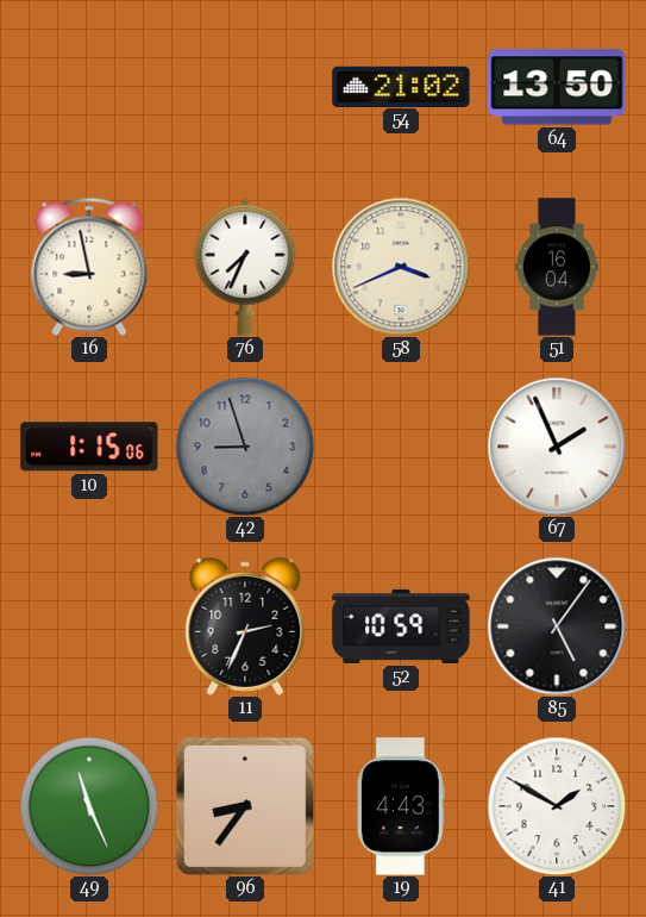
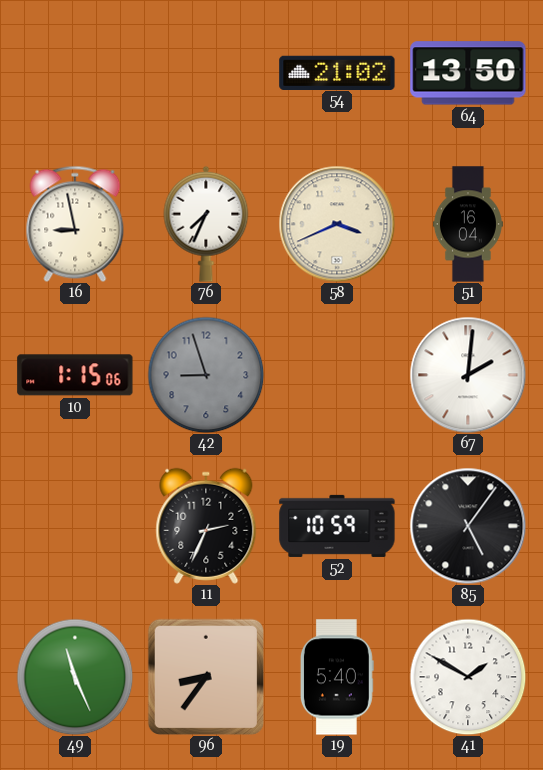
67: 1:56 -> 2:01 (468, 375)
19: 4:43 -> 5:40 (337, 677)
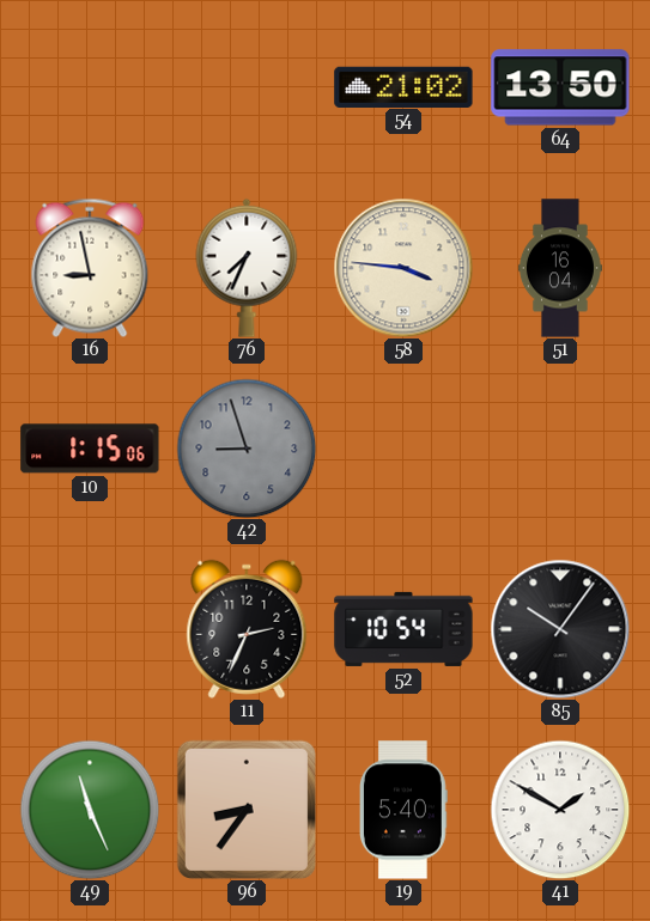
58: 3:41 -> 3:46 (403, 268)
67: 2:01 -> none (468, 375)
52: 10:59 -> 10:54 (403, 629)
85: 5:06 -> 10:06 (560, 629)
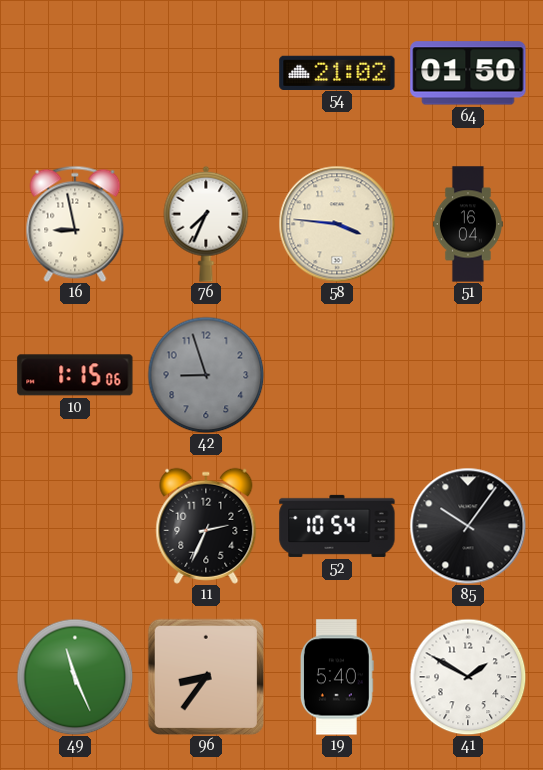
64: 13:50 -> 01:50 (468, 73)
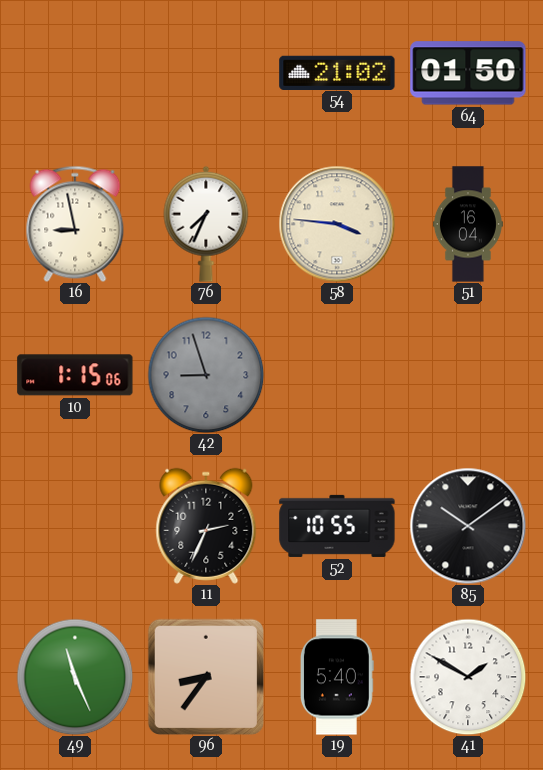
52: 10:54 -> 10:55 (337, 526)
85: 10:06 -> 10:09 (468, 526)
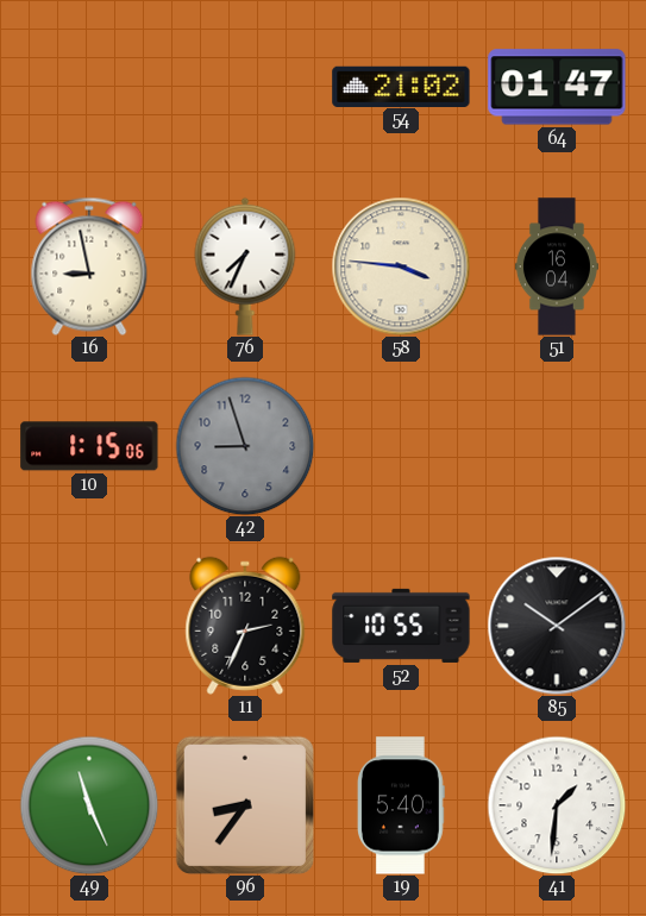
64: 01:50 -> 01:47 (557, 87)
41: 1:50 -> 1:31 (557, 805)
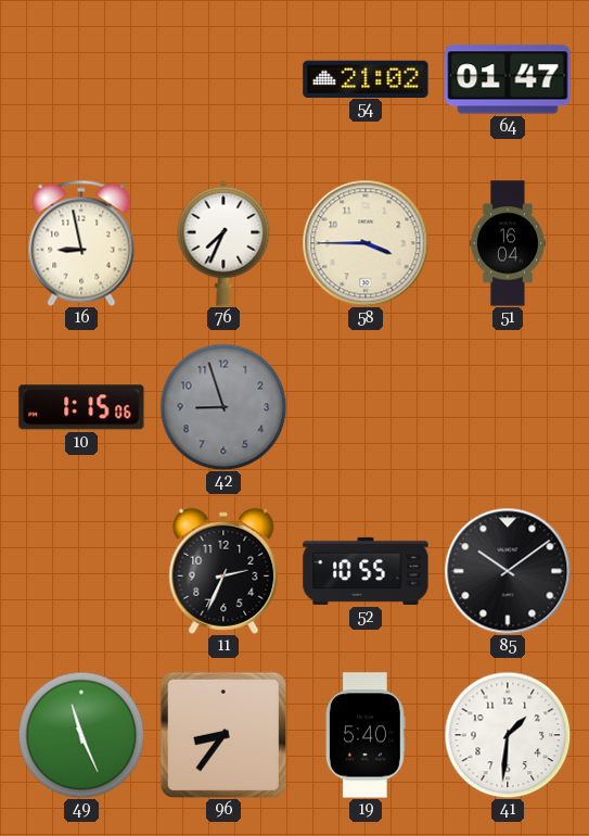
58: 3:46 -> 3:45 (366, 243)
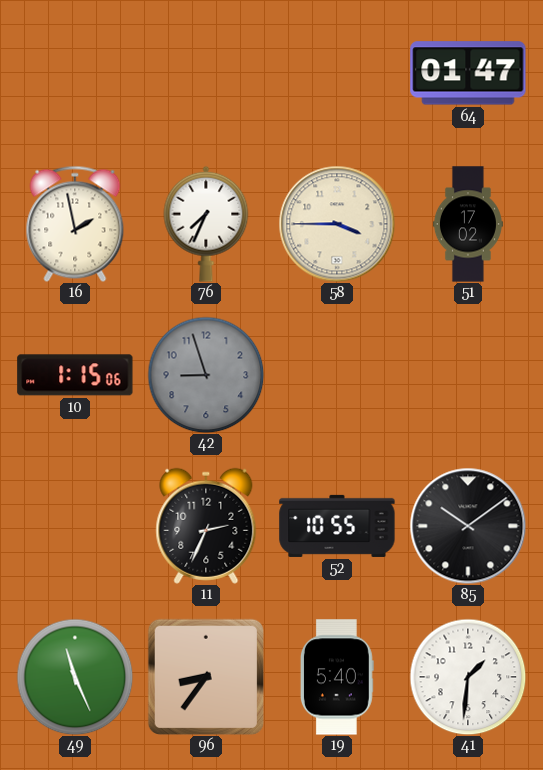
54: 21:02 -> none (366, 78)
16: 8:58 -> 1:58 (75, 224)
51: 16:04 -> 17:02 (468, 224)
